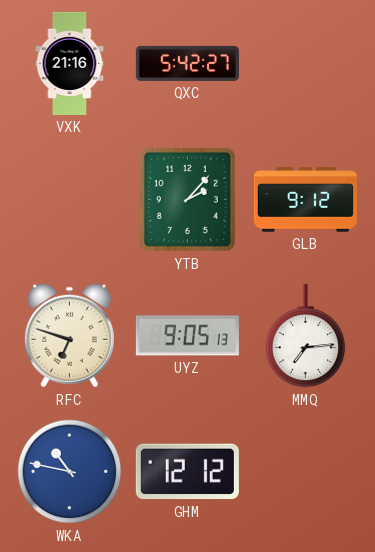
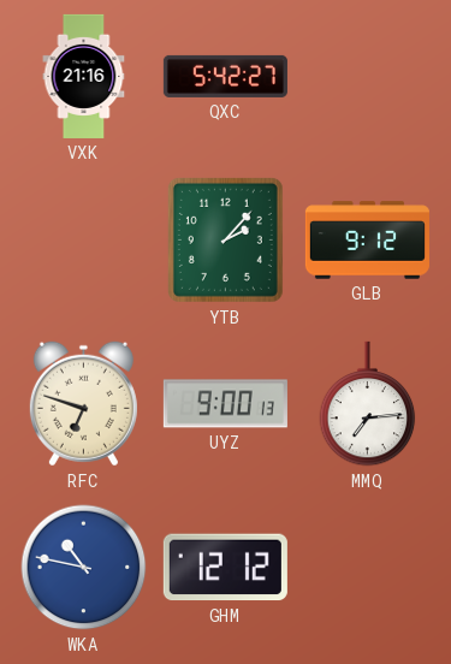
UYZ: 9:05 -> 9:00 (225, 404)
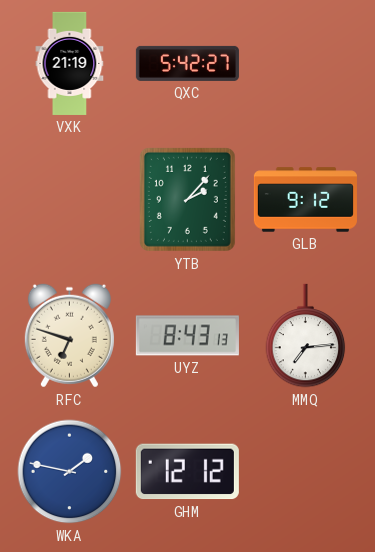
VXK: 21:16 -> 21:19 (70, 63)
UYZ: 9:00 -> 8:43 (187, 336)
WKA: 10:47 -> 1:47 (70, 472)
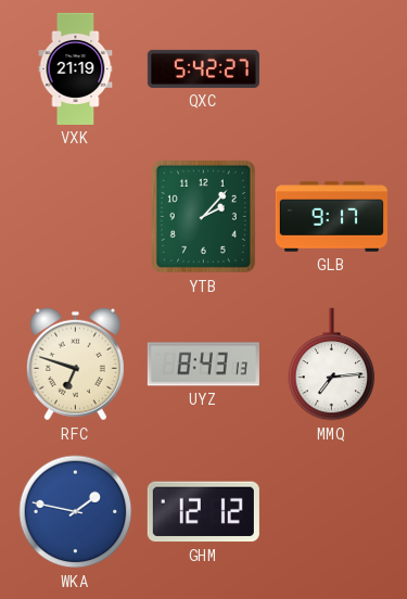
GLB: 9:12 -> 9:17 (331, 217)
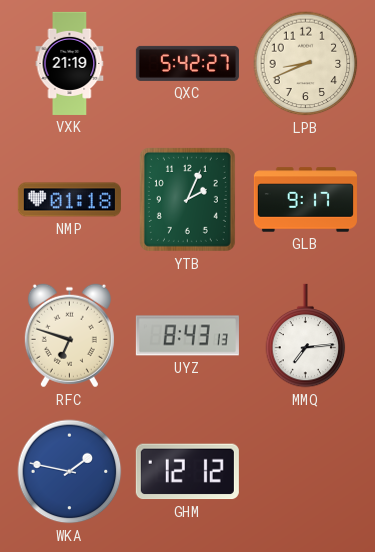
LPB: none -> 8:41 (306, 64)
NMP: none -> 01:18 (69, 200)
YTB: 2:07 -> 2:04 (187, 199)
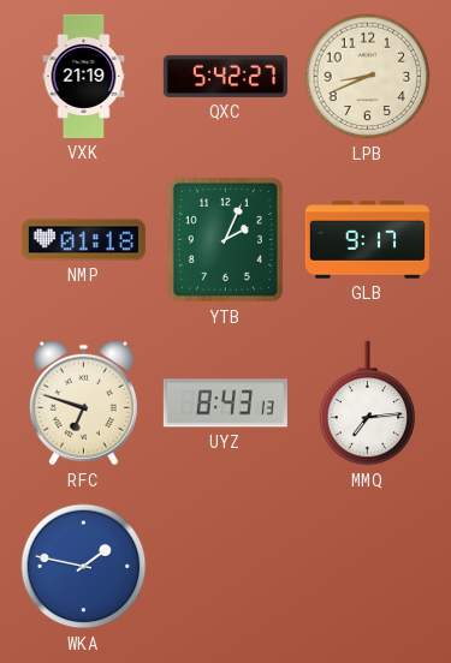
GHM: 12:12 -> none (187, 472)
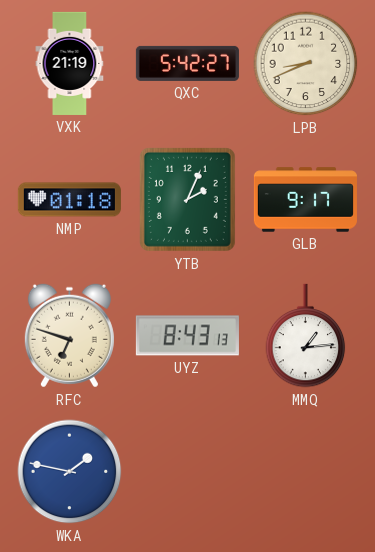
MMQ: 7:14 -> 1:14 (306, 336)
